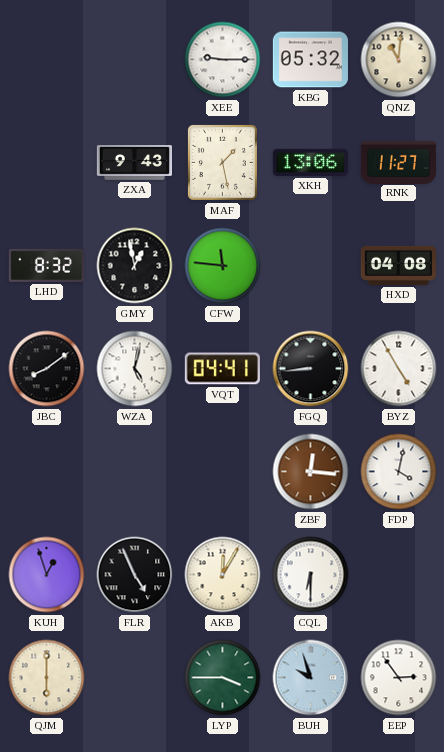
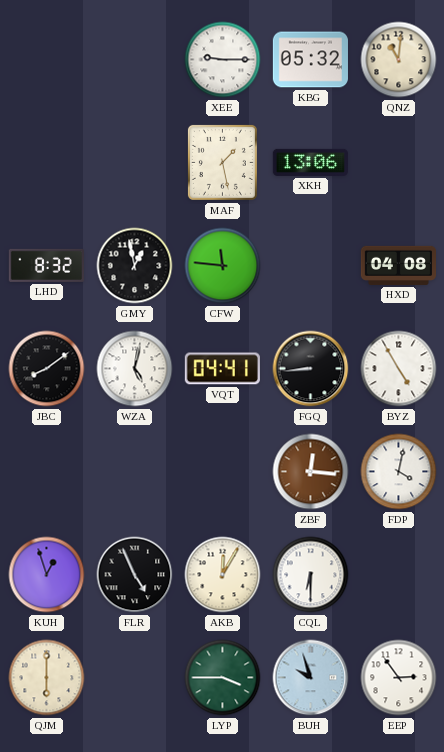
ZXA: 9:43 -> none (134, 163)
RNK: 11:27 -> none (398, 162)
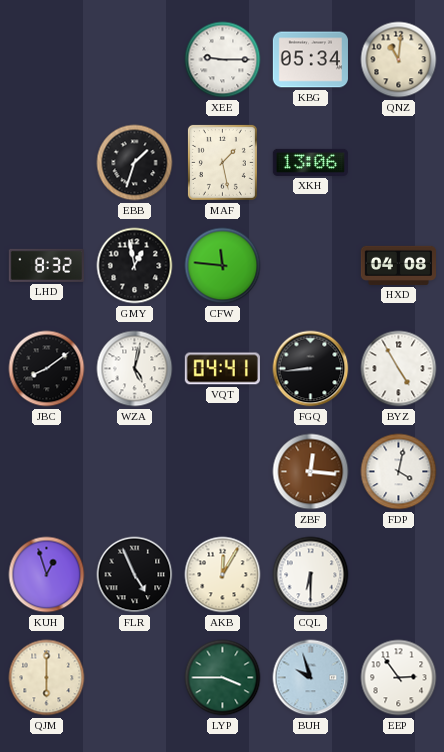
KBG: 05:32 -> 05:34 (310, 60)
EBB: none -> 1:33 (135, 163)
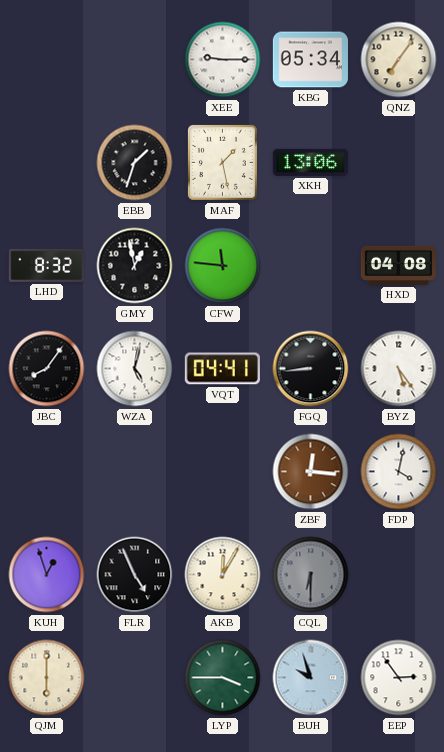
QNZ: 11:01 -> 7:06 (399, 60)
JBC: 8:09 -> 8:06 (47, 369)
BYZ: 4:55 -> 5:24 (399, 369)
CQL dial: white -> grey (311, 575)
